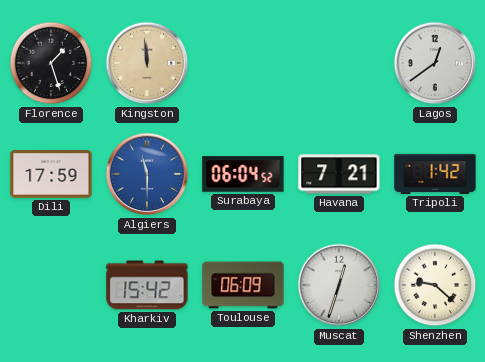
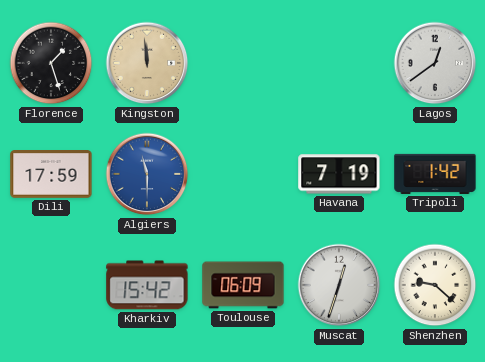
Surabaya: 06:04 -> none (243, 174)
Havana: 7:21 -> 7:19 (339, 174)
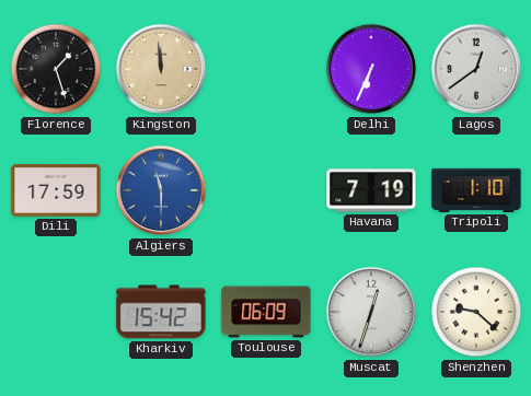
Delhi: none -> 6:34 (371, 69)
Tripoli: 1:42 -> 1:10 (476, 190)
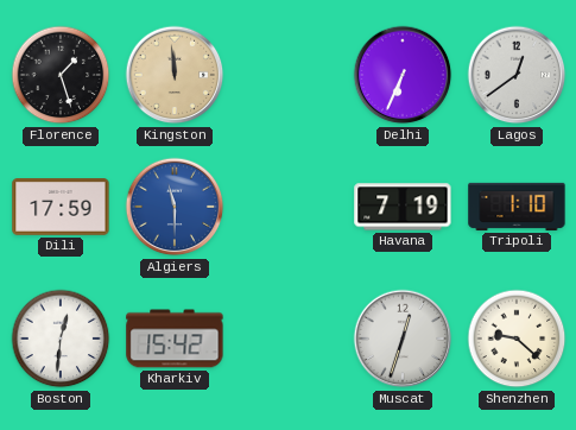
Boston: none -> 12:31 (61, 339)
Toulouse: 06:09 -> none (266, 312)
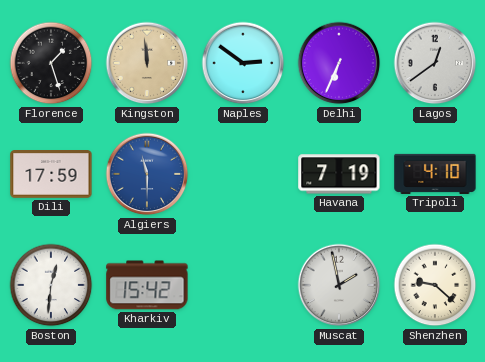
Naples: none -> 2:51 (243, 63)
Tripoli: 1:10 -> 4:10 (435, 174)
Muscat: 12:33 -> 1:58 (339, 285)
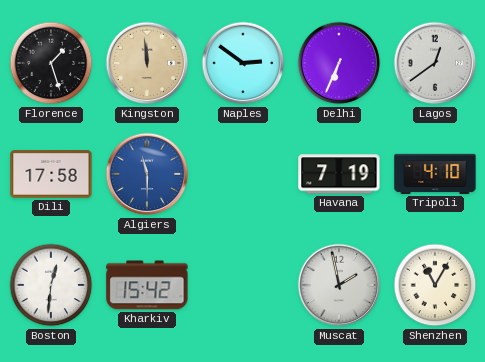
Dili: 17:59 -> 17:58 (51, 175)
Shenzhen: 9:22 -> 11:05 (435, 285)
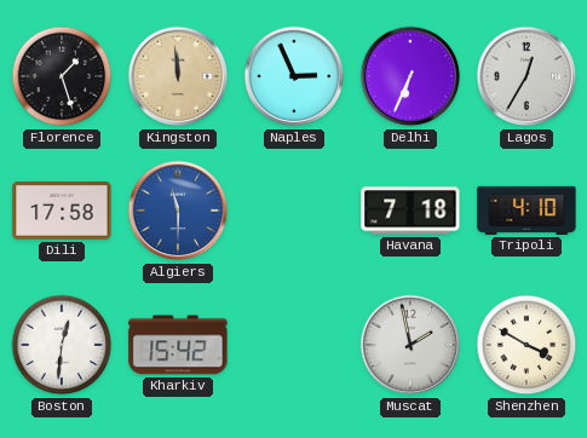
Naples: 2:51 -> 2:56 (294, 76)
Lagos: 12:39 -> 12:35 (526, 76)
Havana: 7:19 -> 7:18 (410, 211)
Shenzhen: 11:05 -> 3:50 (526, 345)
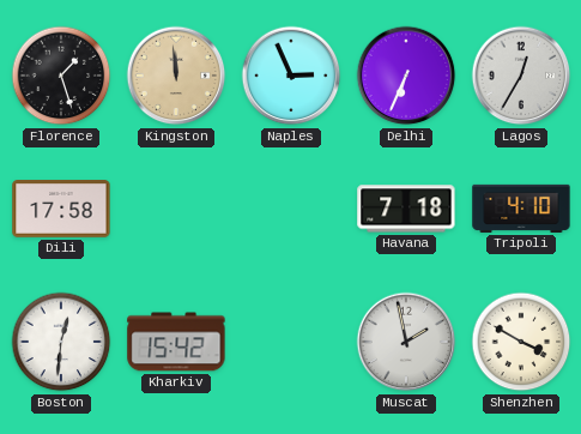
Algiers: 11:30 -> none (178, 211)
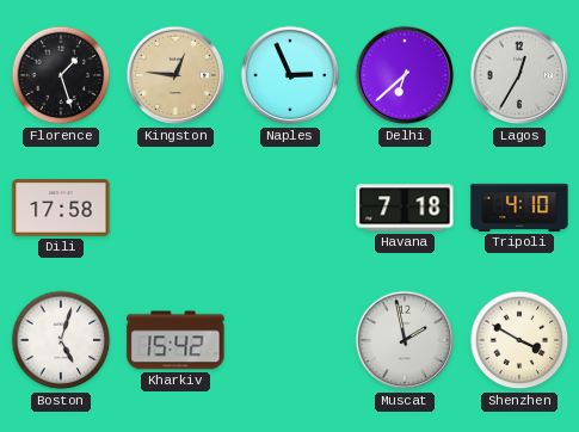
Kingston: 11:59 -> 12:46 (175, 75)
Delhi: 6:34 -> 6:38 (405, 75)
Boston: 12:31 -> 5:03 (61, 340)
